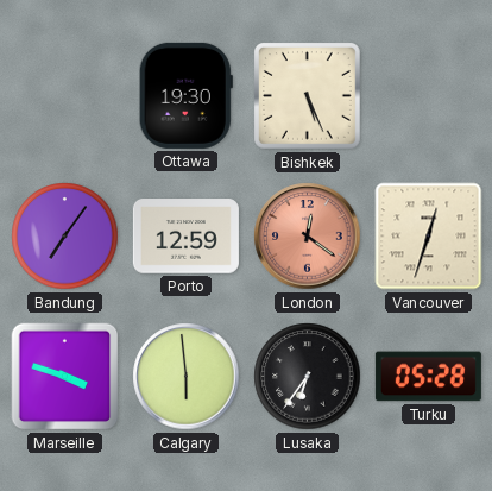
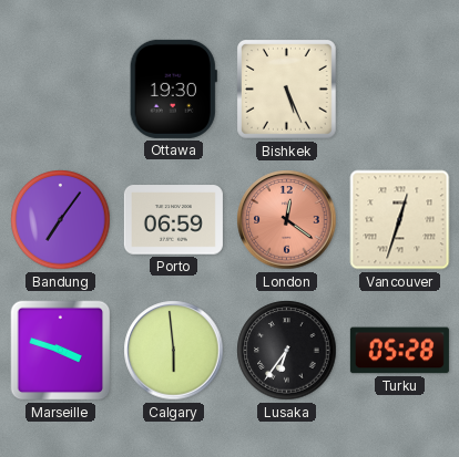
Porto: 12:59 -> 06:59 (173, 220)
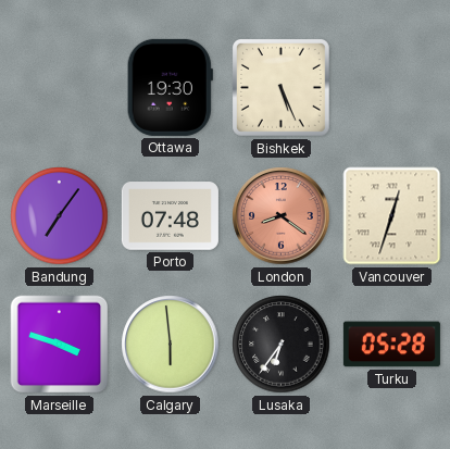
Porto: 06:59 -> 07:48 (170, 216)
London: 12:21 -> 8:21 (282, 216)
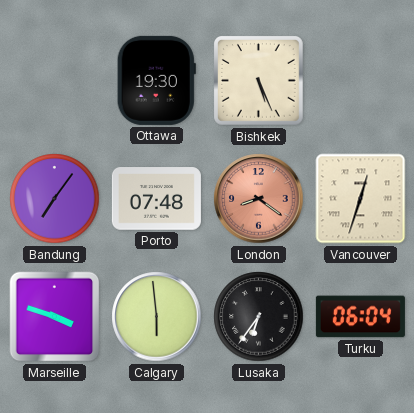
Turku: 05:28 -> 06:04 (360, 317)
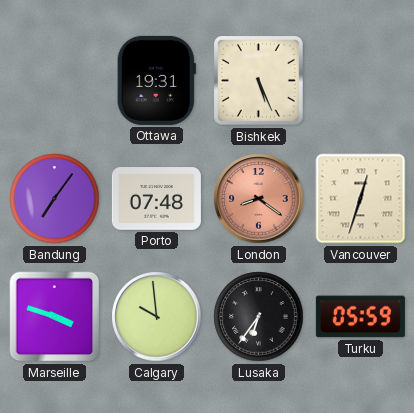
Ottawa: 19:30 -> 19:31 (156, 80)
Calgary: 5:59 -> 9:59 (157, 317)
Turku: 06:04 -> 05:59 (360, 317)
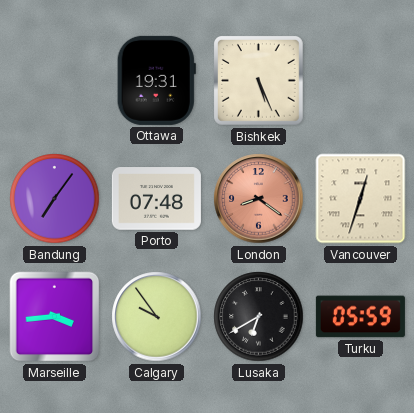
Marseille: 3:48 -> 3:44 (55, 317)
Calgary: 9:59 -> 9:54 (157, 317)
Lusaka: 6:36 -> 6:40 (259, 317)
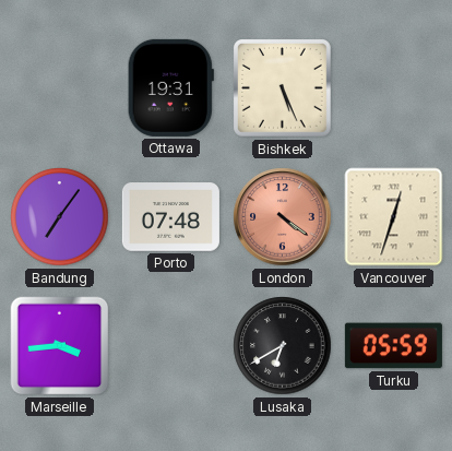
London: 8:21 -> 4:21 (283, 217)
Calgary: 9:54 -> none (157, 317)
